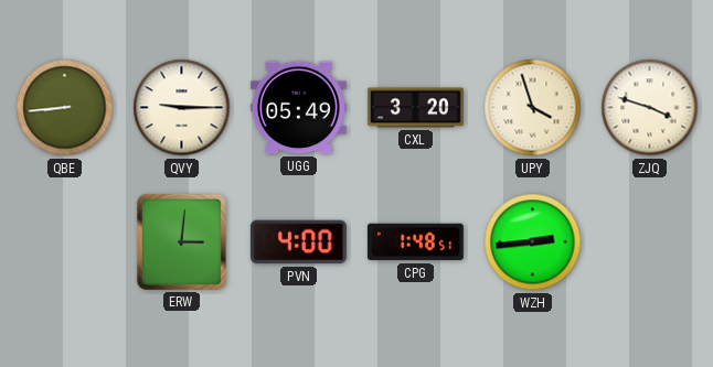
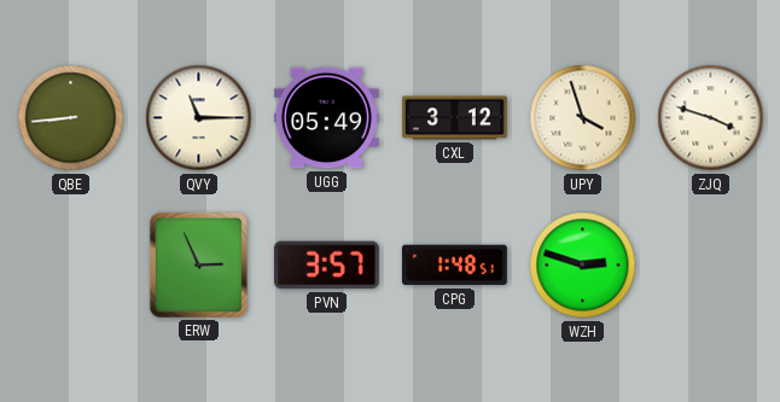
QVY: 9:15 -> 11:15 (199, 118)
CXL: 3:20 -> 3:12 (455, 118)
ERW: 3:01 -> 2:56 (198, 264)
PVN: 4:00 -> 3:57 (326, 266)
WZH: 2:44 -> 2:48 (583, 266)
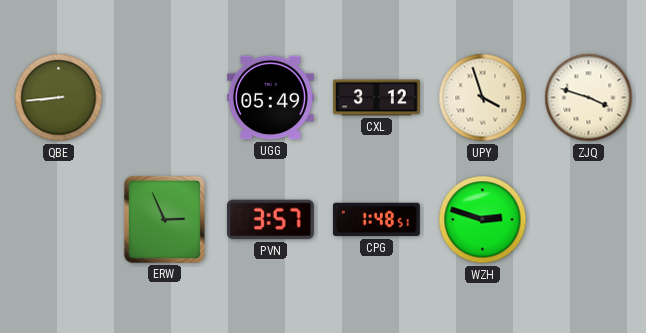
QVY: 11:15 -> none (199, 118)
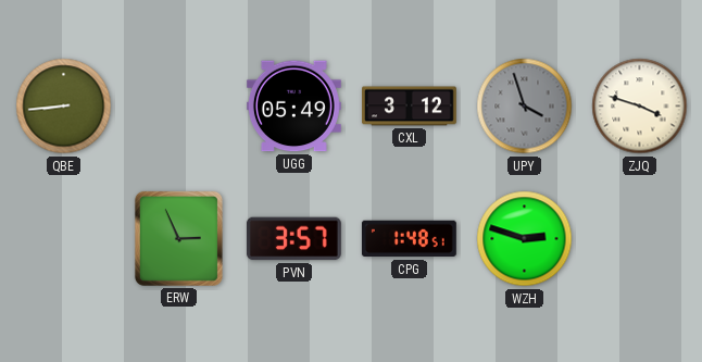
UPY dial: cream -> grey (525, 107)
